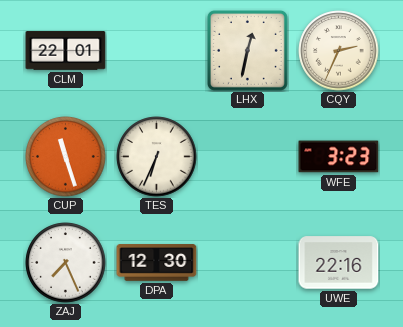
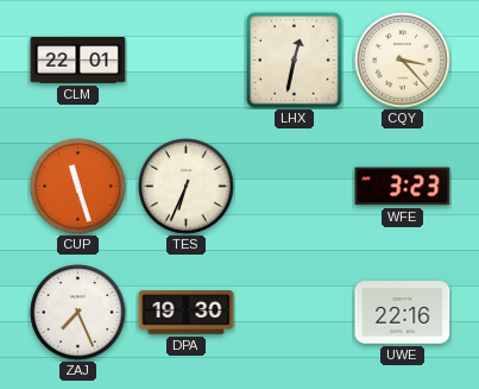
CQY: 2:34 -> 3:23 (403, 61)
DPA: 12:30 -> 19:30 (187, 313)
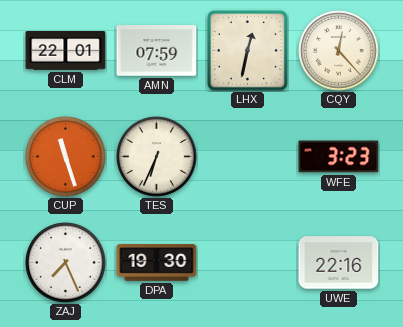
AMN: none -> 07:59 (157, 51)
CQY: 3:23 -> 12:23 (339, 51)
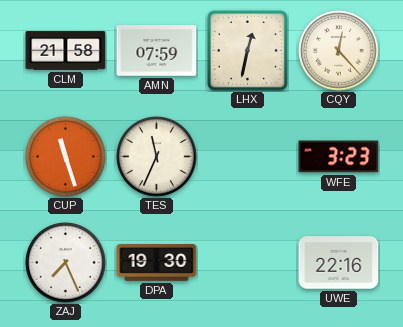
CLM: 22:01 -> 21:58 (66, 51)
TES: 6:34 -> 11:34 (157, 157)
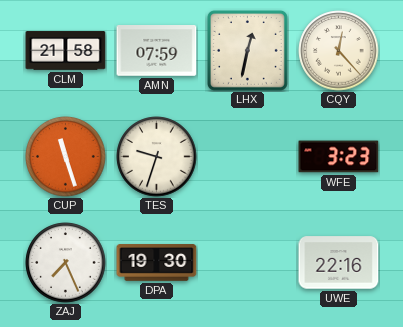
TES: 11:34 -> 9:33 (157, 157)
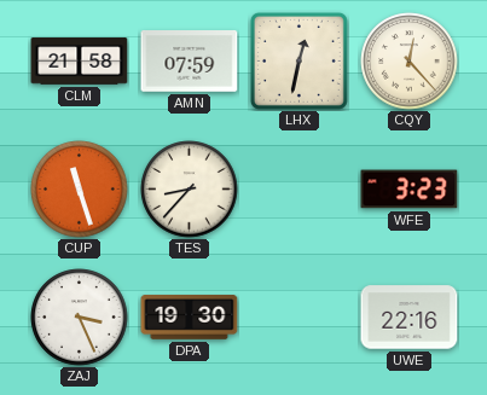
TES: 9:33 -> 8:37 (190, 190)
ZAJ: 7:26 -> 3:26 (80, 318)
